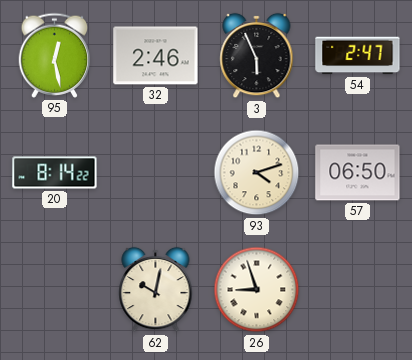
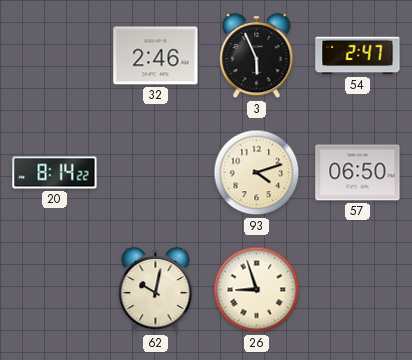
95: 12:28 -> none (55, 55)
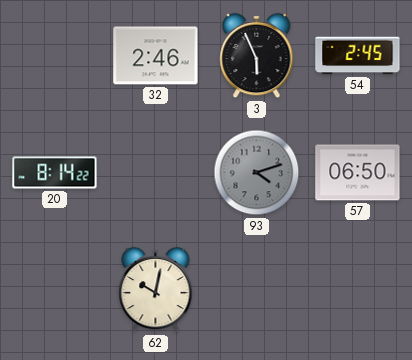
54: 2:47 -> 2:45 (358, 56)
93 dial: cream -> grey (257, 173)
26: 8:57 -> none (257, 290)
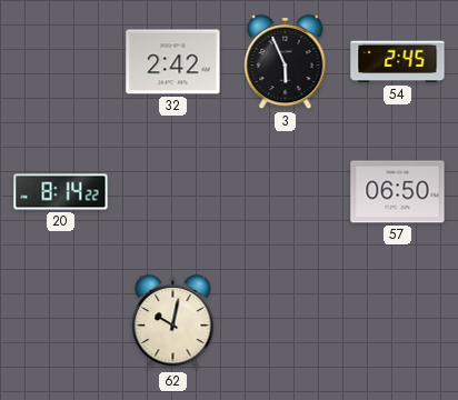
32: 2:46 -> 2:42 (173, 62)
93: 4:12 -> none (257, 173)
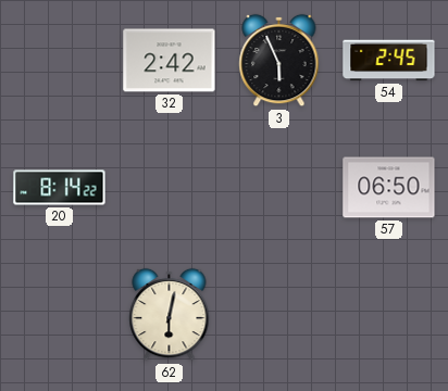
62: 10:02 -> 6:02 (170, 315)
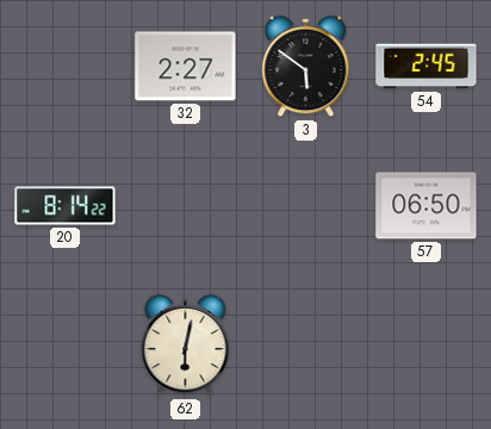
32: 2:42 -> 2:27 (186, 67)
3: 5:56 -> 5:51 (306, 67)
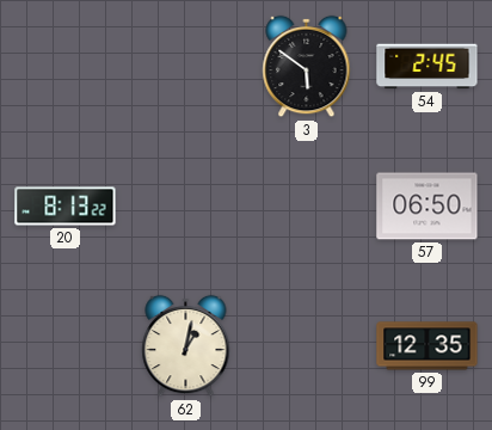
32: 2:27 -> none (186, 67)
20: 8:14 -> 8:13 (66, 207)
62: 6:02 -> 1:02 (186, 346)
99: none -> 12:35 (428, 346)
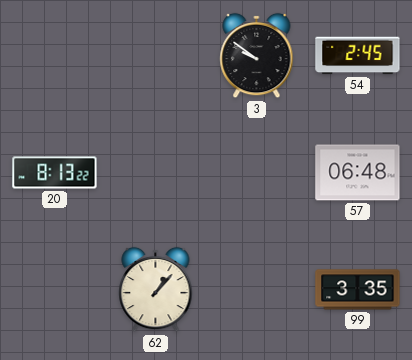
3: 5:51 -> 9:51 (257, 56)
57: 06:50 -> 06:48 (358, 173)
62: 1:02 -> 1:07 (156, 290)
99: 12:35 -> 3:35 (358, 290)
